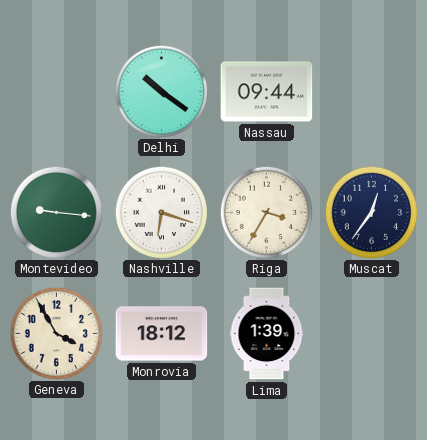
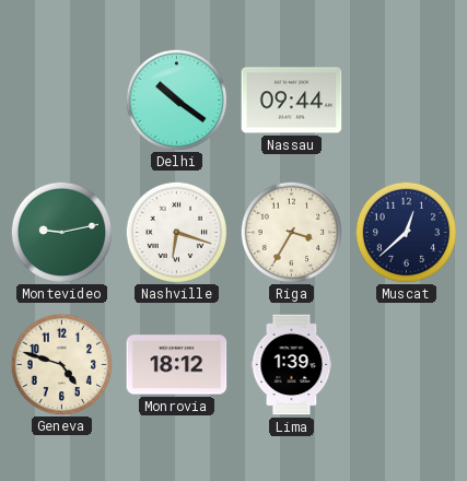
Montevideo: 9:16 -> 9:13 (61, 232)
Muscat: 12:36 -> 12:38 (406, 232)
Geneva: 3:55 -> 4:48 (61, 364)
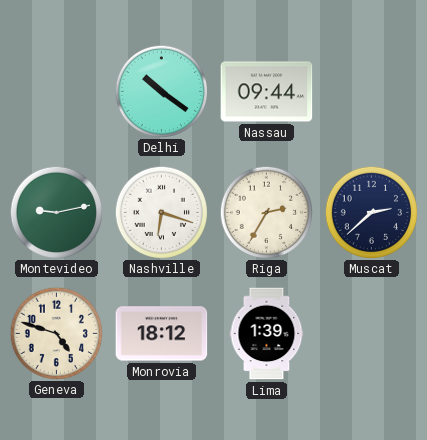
Riga: 3:35 -> 2:35 (266, 212)
Muscat: 12:38 -> 2:38 (371, 212)
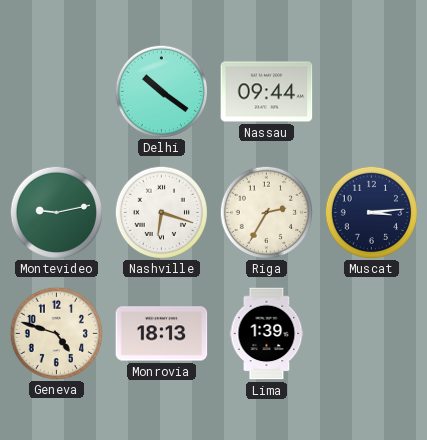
Muscat: 2:38 -> 3:14 (371, 212)
Monrovia: 18:12 -> 18:13 (162, 334)
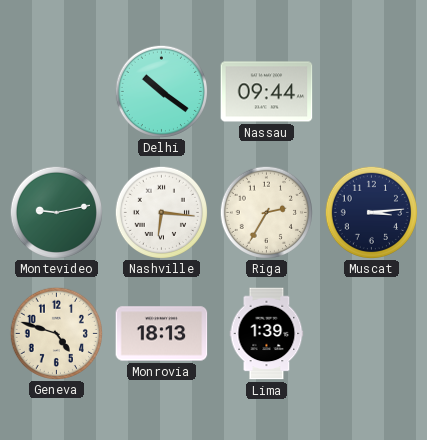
Nashville: 6:18 -> 6:16 (161, 212)
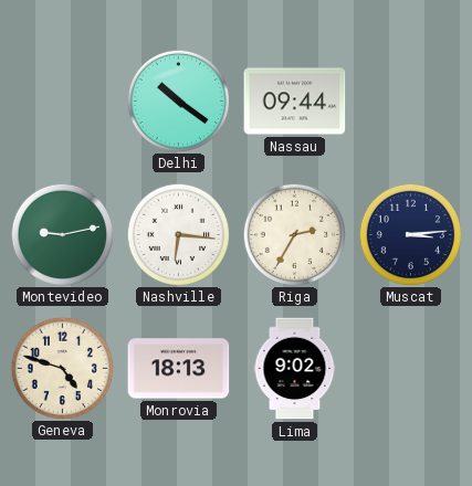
Lima: 1:39 -> 9:02 (295, 369)
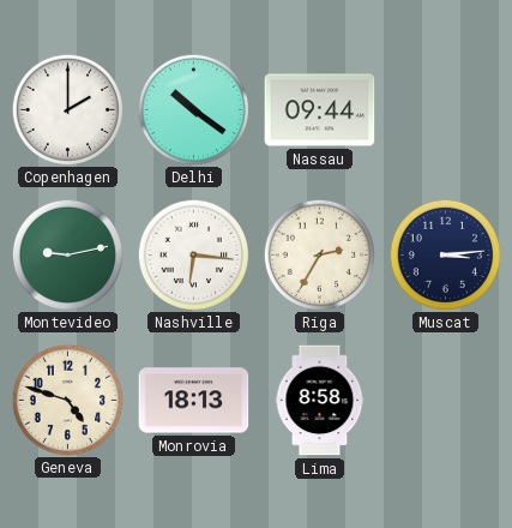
Copenhagen: none -> 2:00 (67, 109)
Lima: 9:02 -> 8:58 (320, 401)
